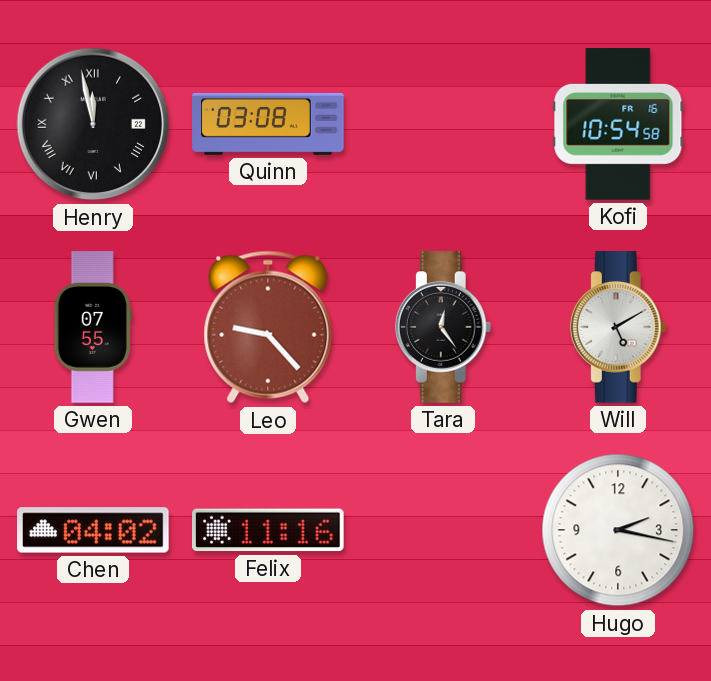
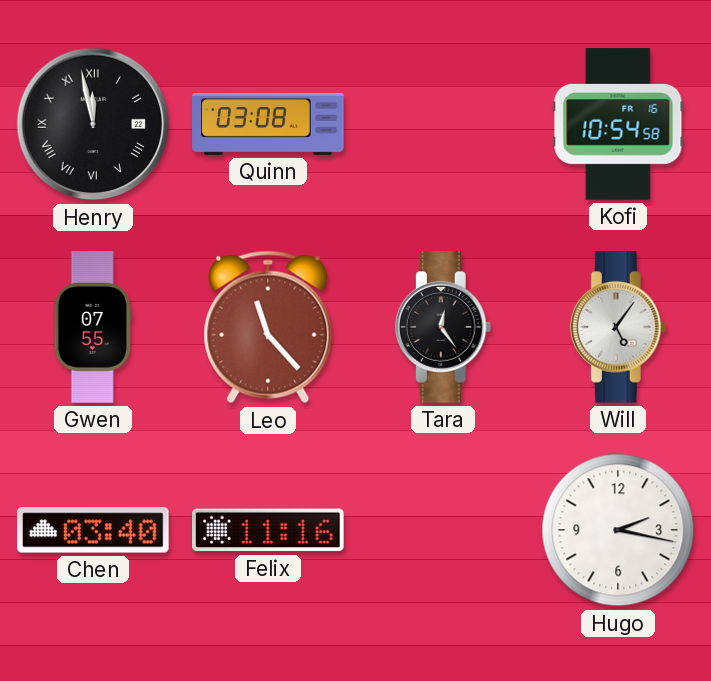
Leo: 9:23 -> 11:23 (268, 327)
Will: 5:10 -> 5:06 (618, 327)
Chen: 04:02 -> 03:40 (93, 530)
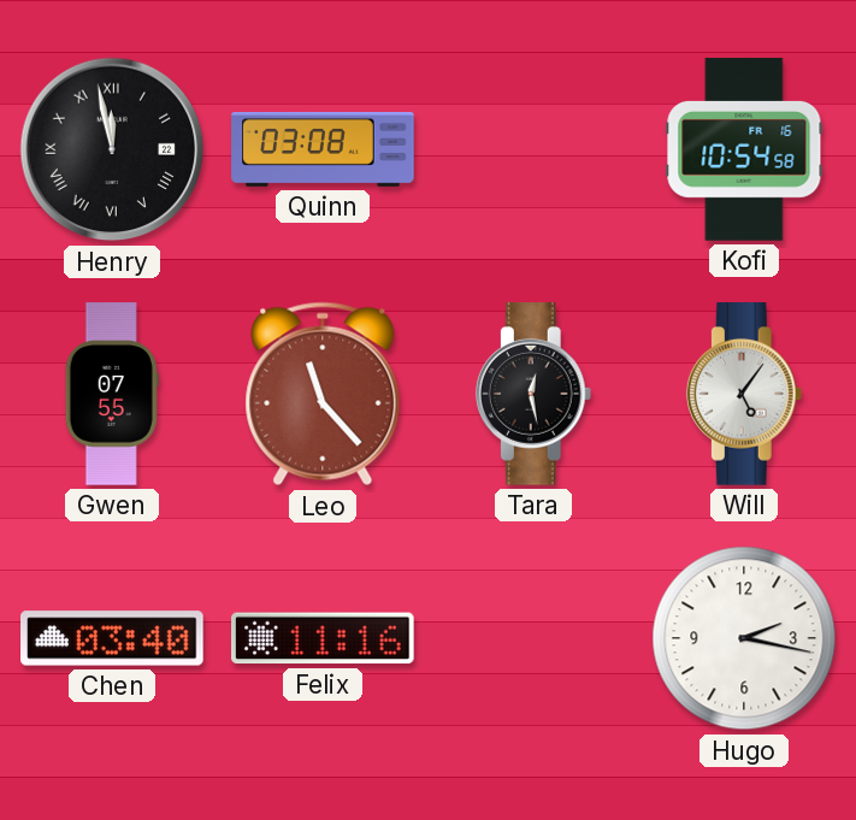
Tara: 12:24 -> 12:28 (533, 394)
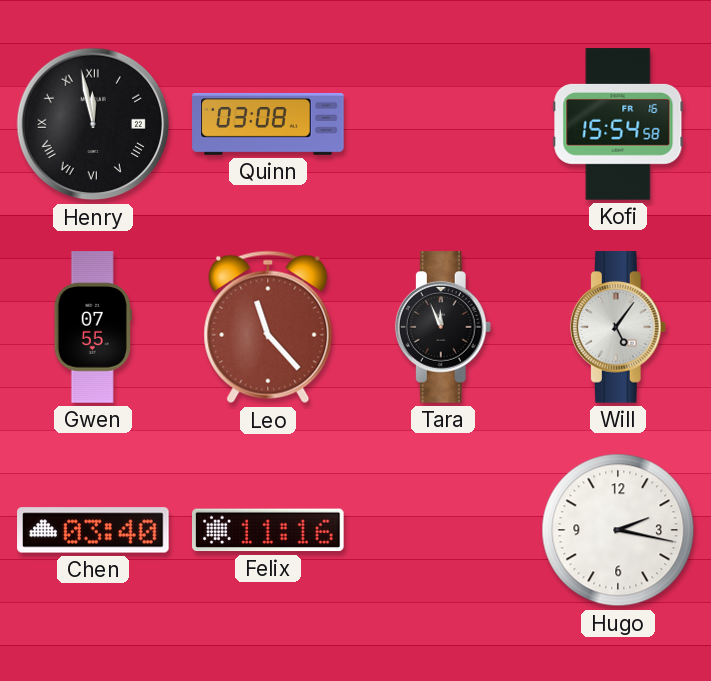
Kofi: 10:54 -> 15:54 (618, 124)
Tara: 12:28 -> 11:56 (443, 327)
